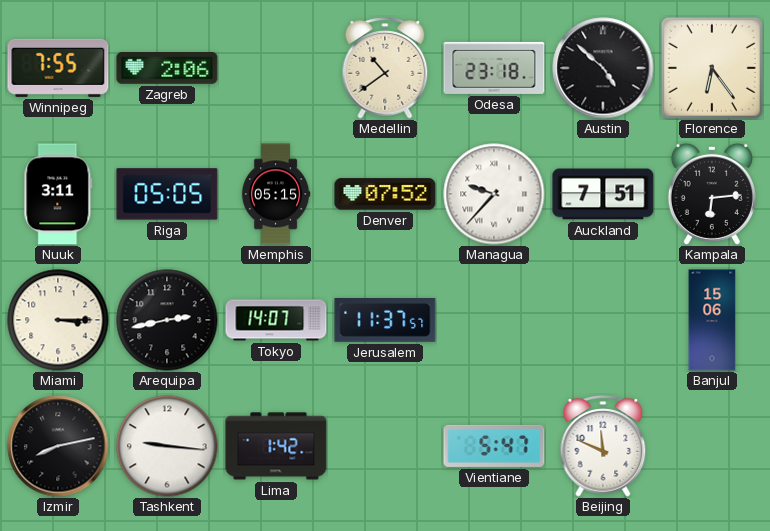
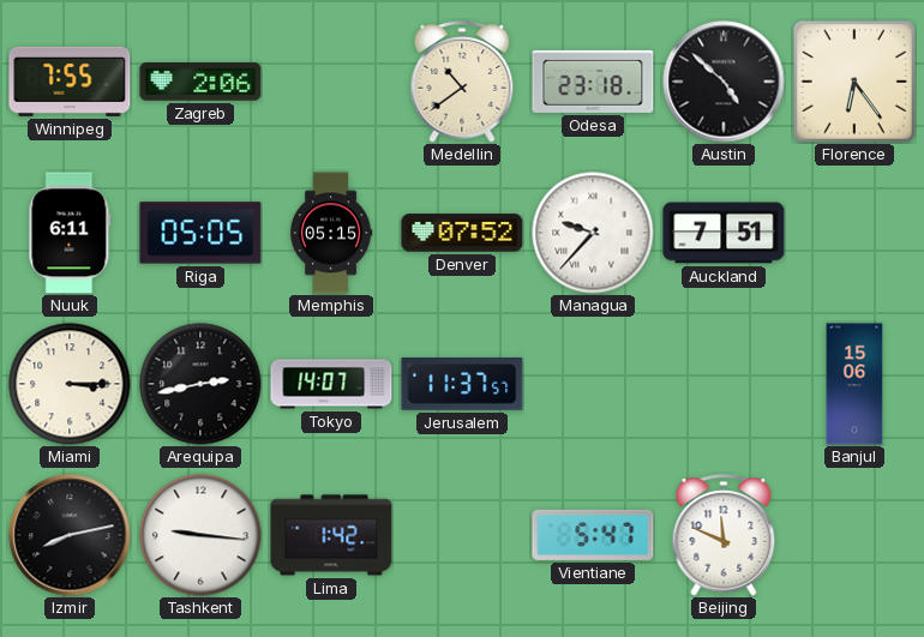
Nuuk: 3:11 -> 6:11 (70, 233)
Kampala: 6:14 -> none (712, 194)
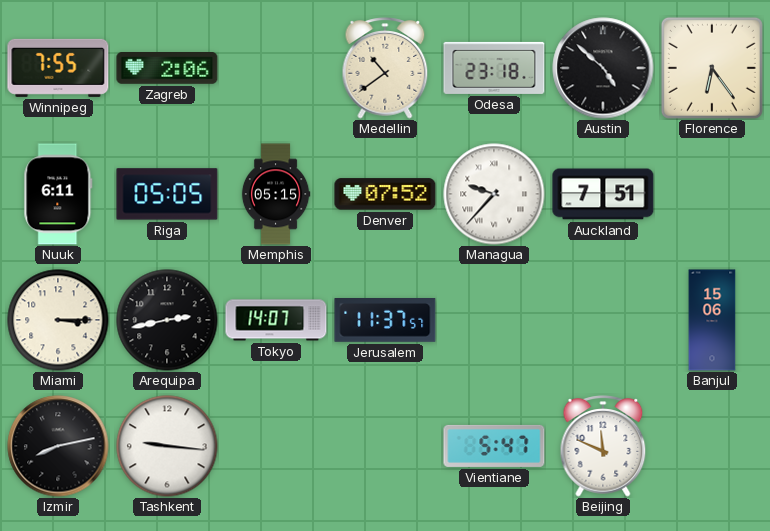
Lima: 1:42 -> none (331, 535)
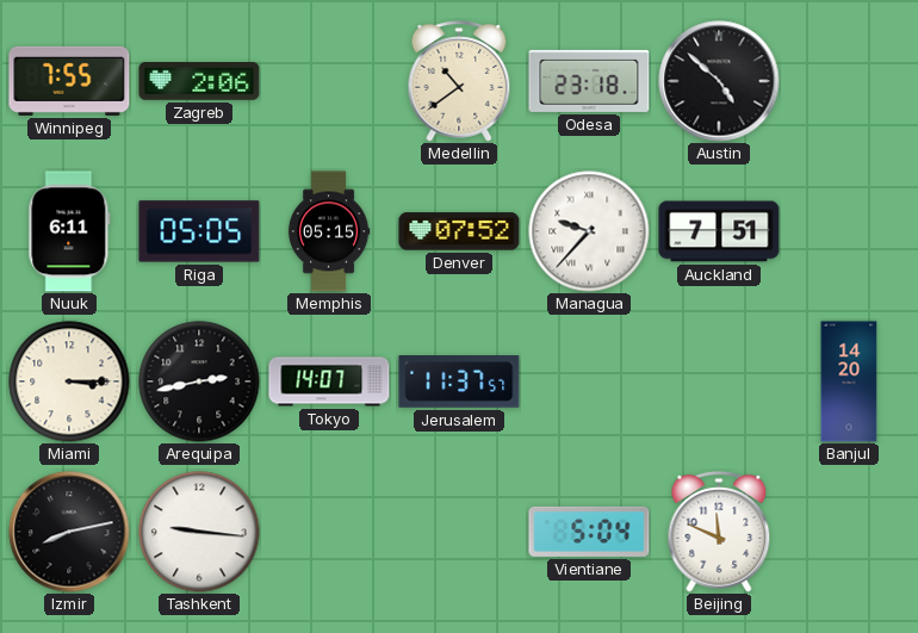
Florence: 6:24 -> none (712, 68)
Banjul: 15:06 -> 14:20 (849, 381)
Vientiane: 5:47 -> 5:04 (589, 532)
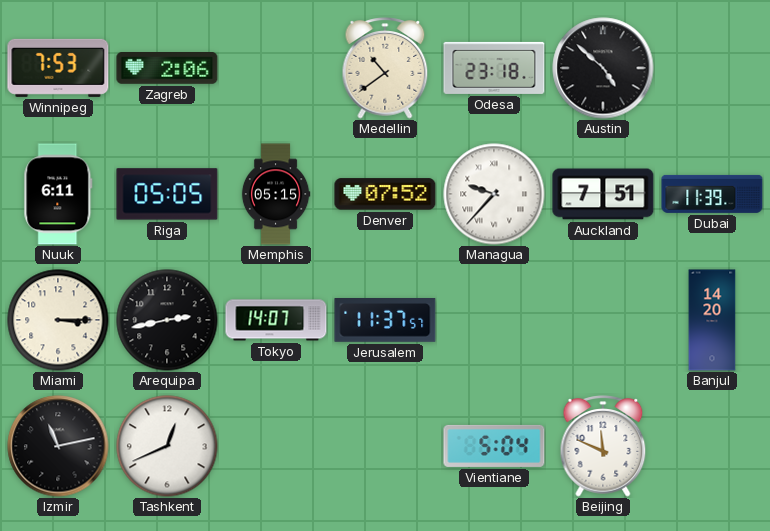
Winnipeg: 7:55 -> 7:53 (58, 68)
Dubai: none -> 11:39 (712, 194)
Izmir: 8:13 -> 11:13 (58, 446)
Tashkent: 9:16 -> 12:41 (167, 446)
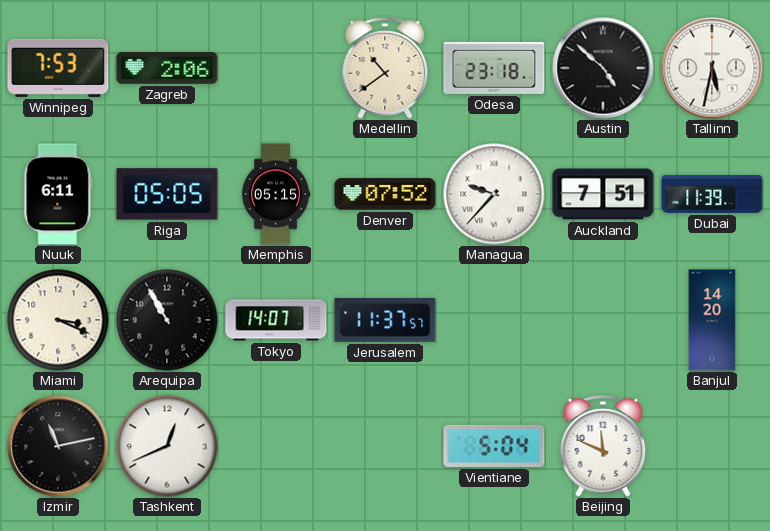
Tallinn: none -> 5:32 (712, 68)
Miami: 3:15 -> 3:19 (58, 320)
Arequipa: 2:43 -> 10:55 (167, 320)
